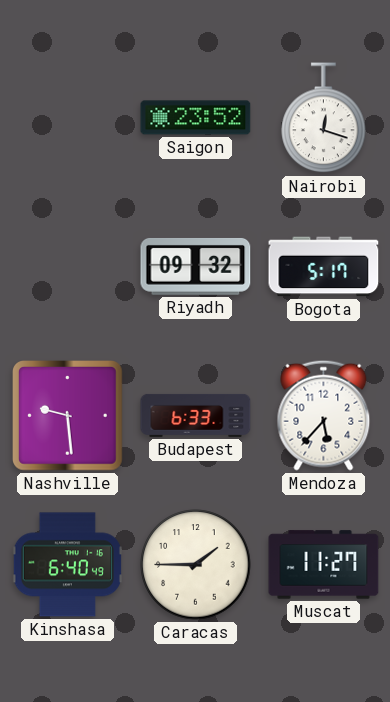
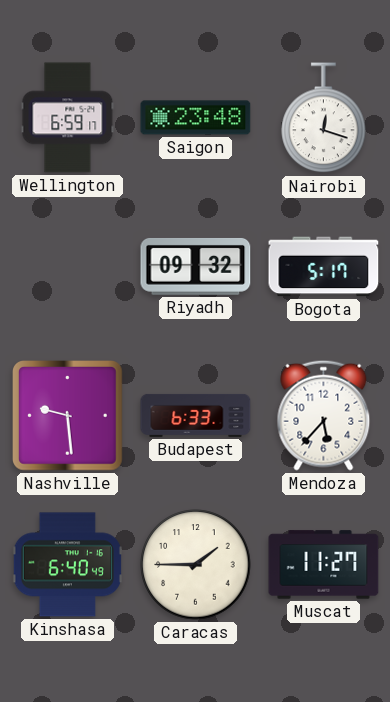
Wellington: none -> 6:59 (68, 118)
Saigon: 23:52 -> 23:48 (196, 118)
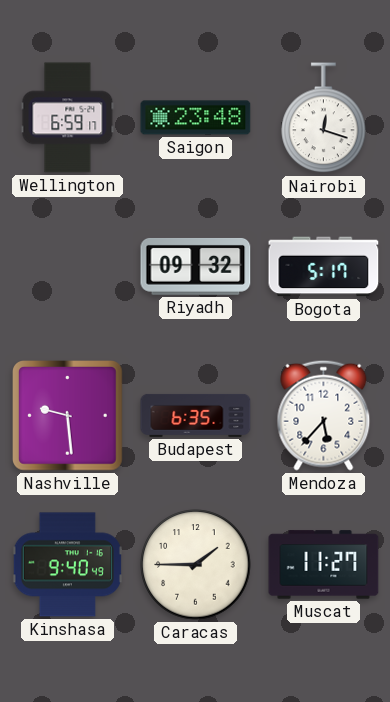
Budapest: 6:33 -> 6:35 (196, 415)
Kinshasa: 6:40 -> 9:40 (67, 565)
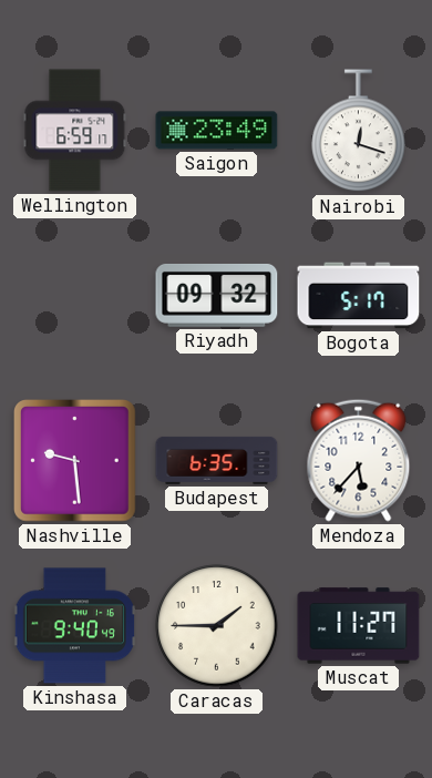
Saigon: 23:48 -> 23:49 (217, 131)
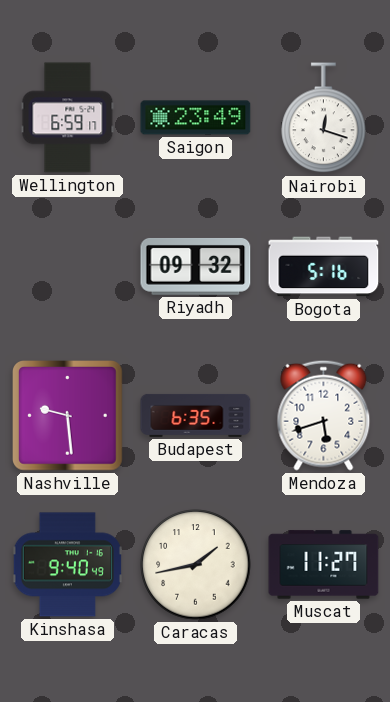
Bogota: 5:17 -> 5:16 (324, 267)
Mendoza: 5:37 -> 5:42 (324, 415)
Caracas: 1:45 -> 1:43 (196, 565)
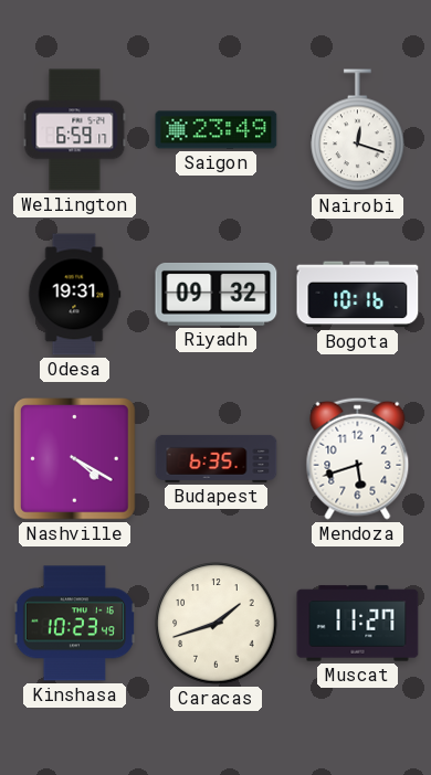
Odesa: none -> 19:31 (74, 295)
Bogota: 5:16 -> 10:16 (358, 295)
Nashville: 9:29 -> 4:20 (75, 459)
Kinshasa: 9:40 -> 10:23 (74, 624)
Caracas: 1:43 -> 1:42 (217, 624)
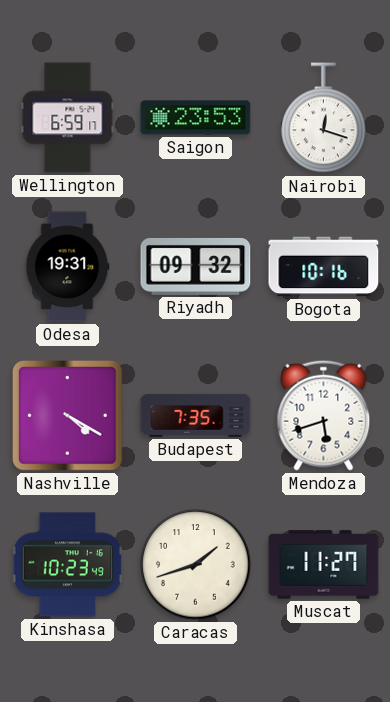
Saigon: 23:49 -> 23:53 (196, 118)
Budapest: 6:35 -> 7:35 (196, 415)
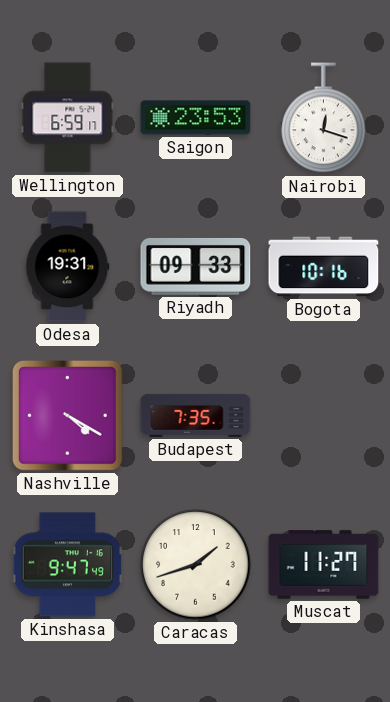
Riyadh: 09:32 -> 09:33 (196, 266)
Mendoza: 5:42 -> none (324, 415)
Kinshasa: 10:23 -> 9:47 (67, 565)
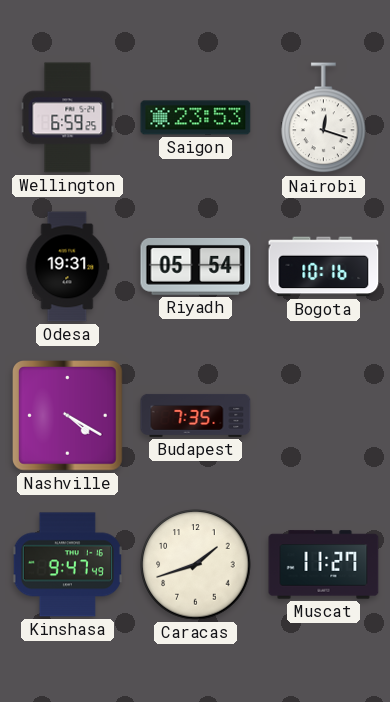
Wellington: 6:59:17 -> 6:59:25 (68, 118)
Riyadh: 09:33 -> 05:54 (196, 266)
